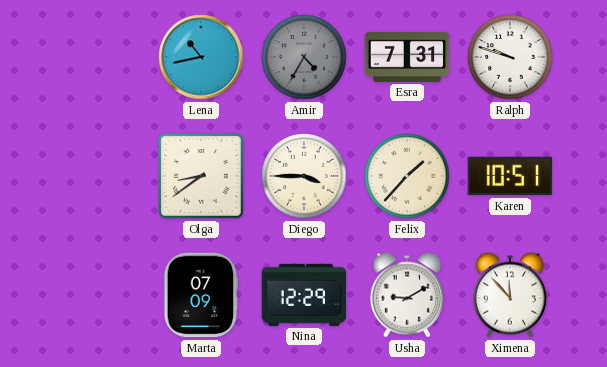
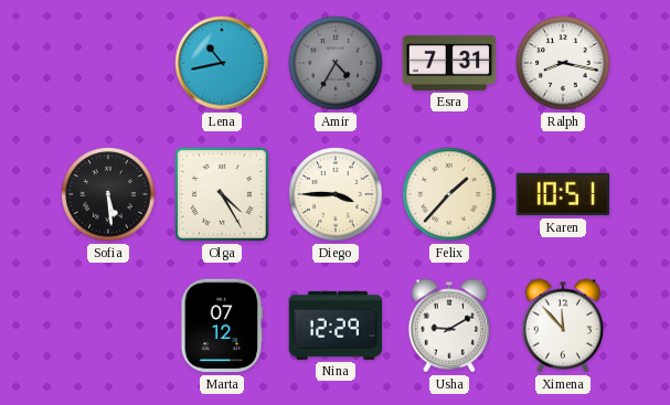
Ralph: 9:48 -> 8:17 (563, 63)
Sofia: none -> 5:29 (108, 194)
Olga: 8:39 -> 4:25 (222, 194)
Marta: 07:09 -> 07:12 (222, 326)
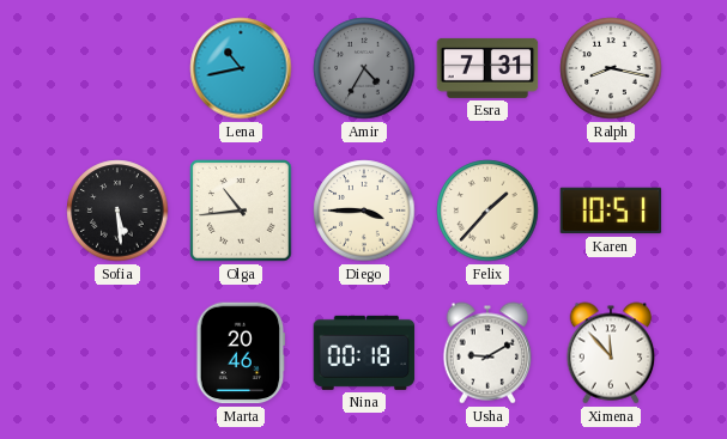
Olga: 4:25 -> 10:44 (241, 211)
Marta: 07:12 -> 20:46 (241, 353)
Nina: 12:29 -> 00:18 (364, 353)
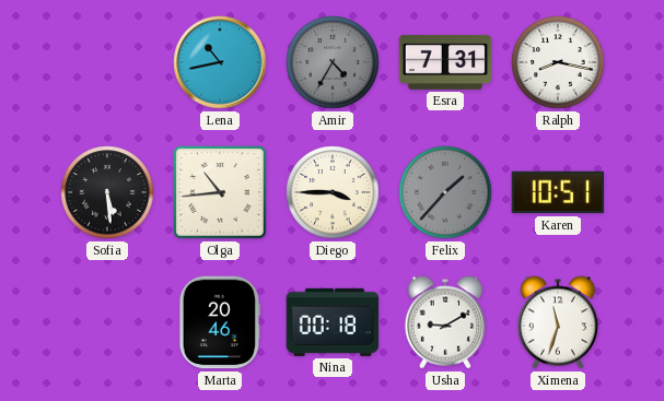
Felix dial: cream -> grey (445, 192)
Ximena: 11:53 -> 11:33 (558, 322)
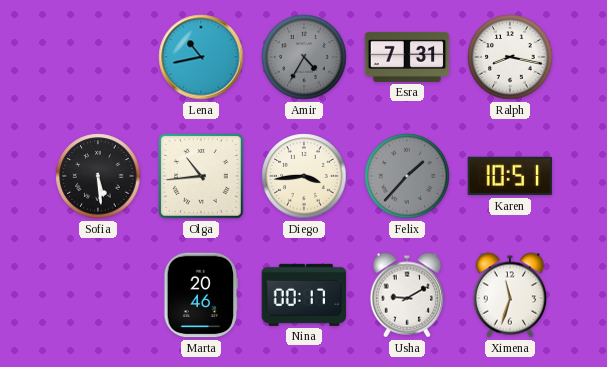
Diego: 3:45 -> 3:44 (304, 176)
Nina: 00:18 -> 00:17 (304, 295)
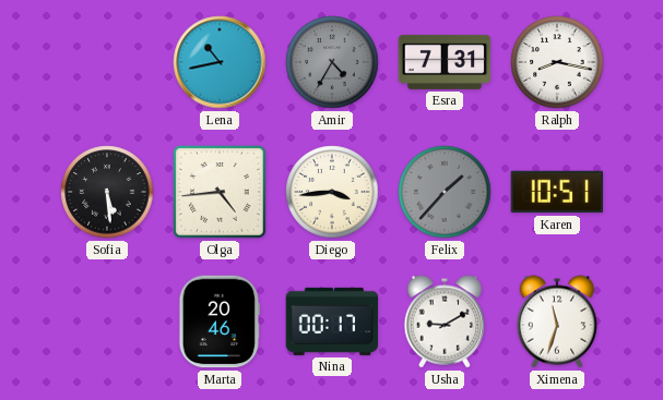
Olga: 10:44 -> 4:44 (220, 192)
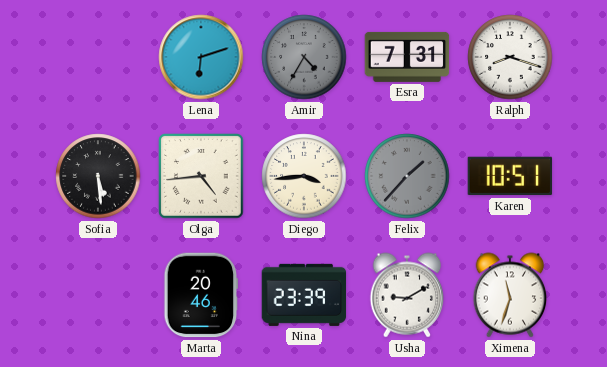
Lena: 10:43 -> 6:12 (201, 57)
Ralph: 8:17 -> 8:18 (510, 57)
Nina: 00:17 -> 23:39 (304, 295)
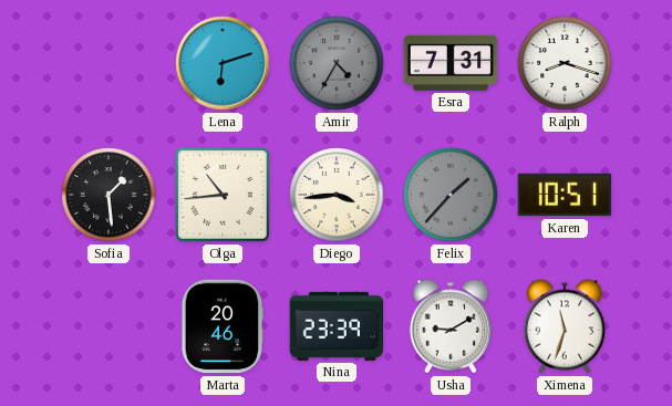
Sofia: 5:29 -> 1:29 (108, 195)
Olga: 4:44 -> 10:44 (223, 195)
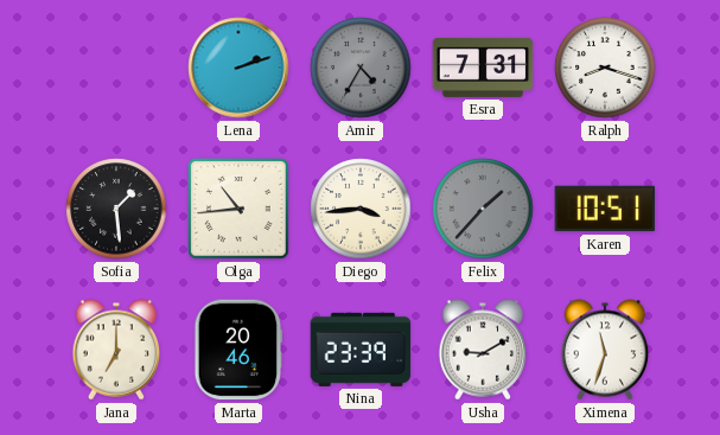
Lena: 6:12 -> 2:12 (238, 68)
Jana: none -> 7:00 (116, 350)
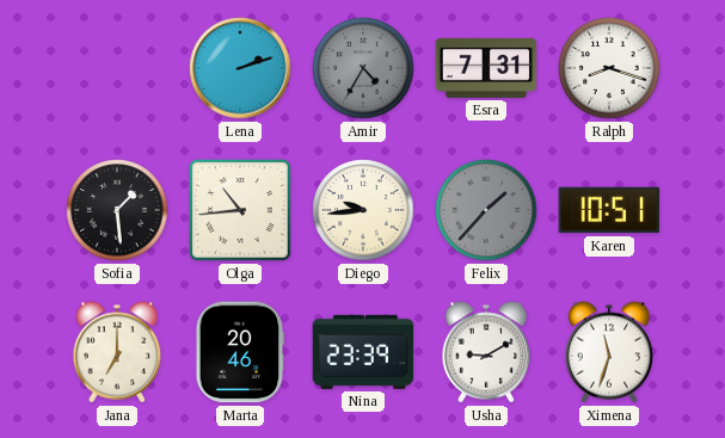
Diego: 3:44 -> 9:44 (363, 210)
